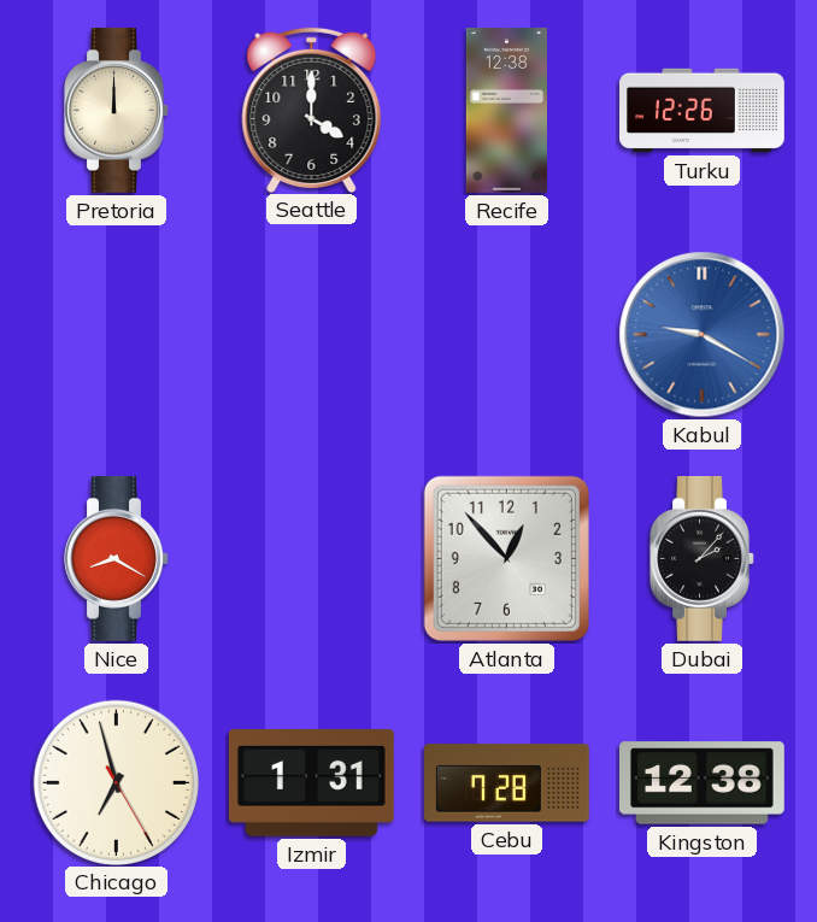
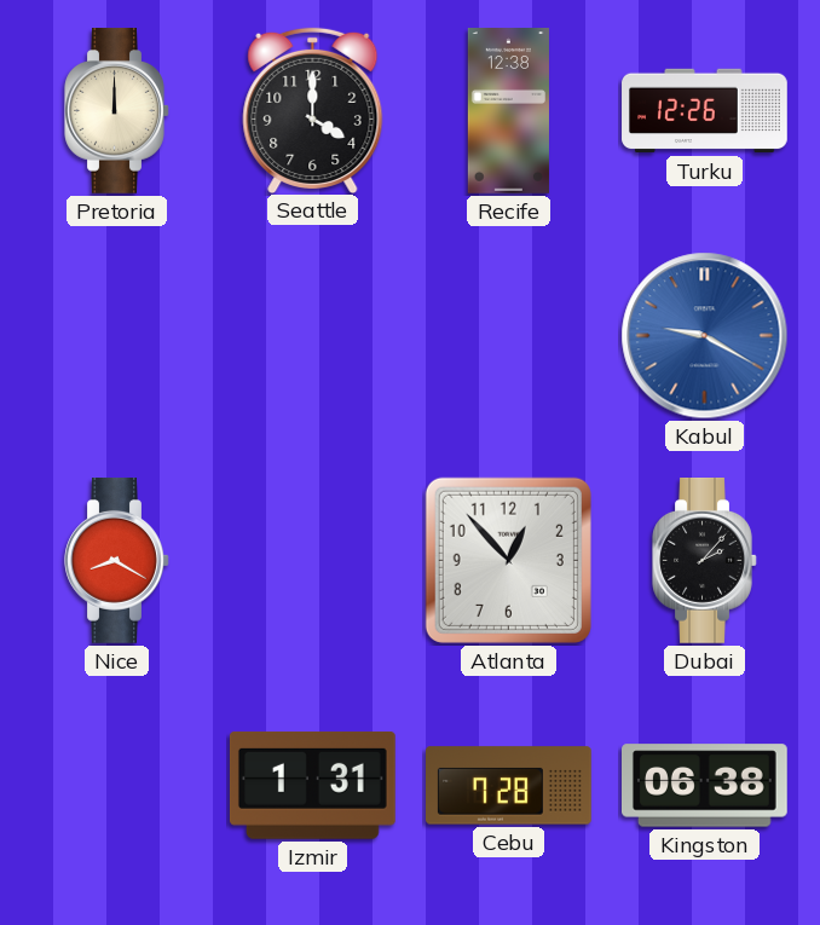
Chicago: 6:57 -> none (116, 782)
Kingston: 12:38 -> 06:38 (705, 786)
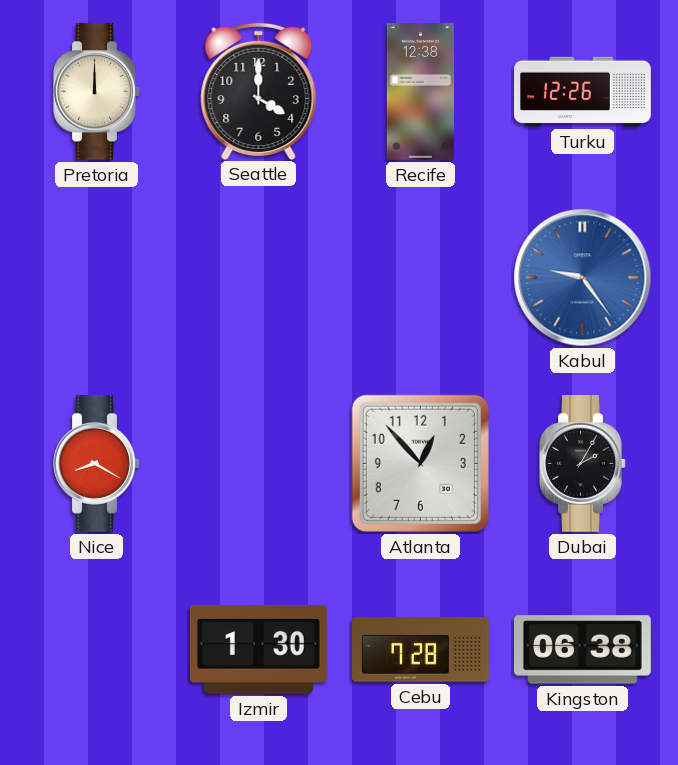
Kabul: 9:20 -> 9:24 (583, 278)
Dubai: 2:07 -> 2:05 (583, 464)
Izmir: 1:31 -> 1:30 (258, 649)
